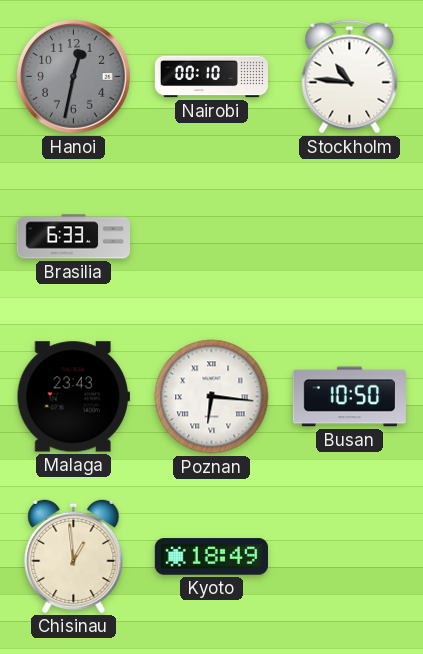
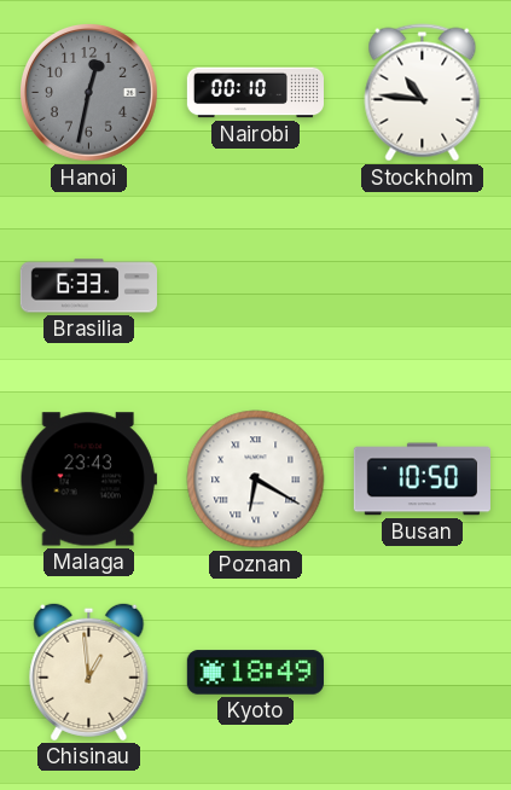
Poznan: 6:16 -> 6:20 (256, 480)
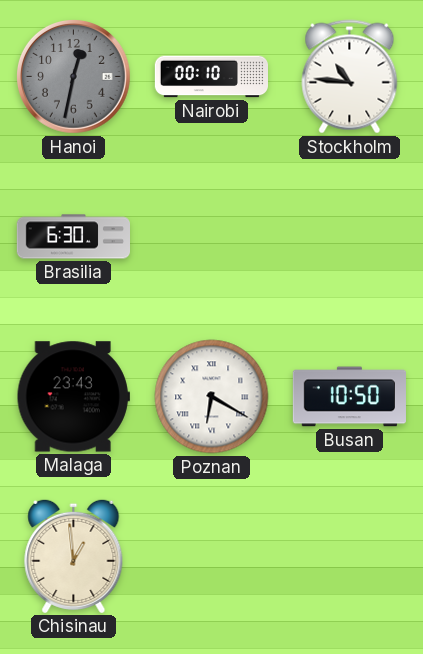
Brasilia: 6:33 -> 6:30 (73, 237)
Kyoto: 18:49 -> none (255, 673)
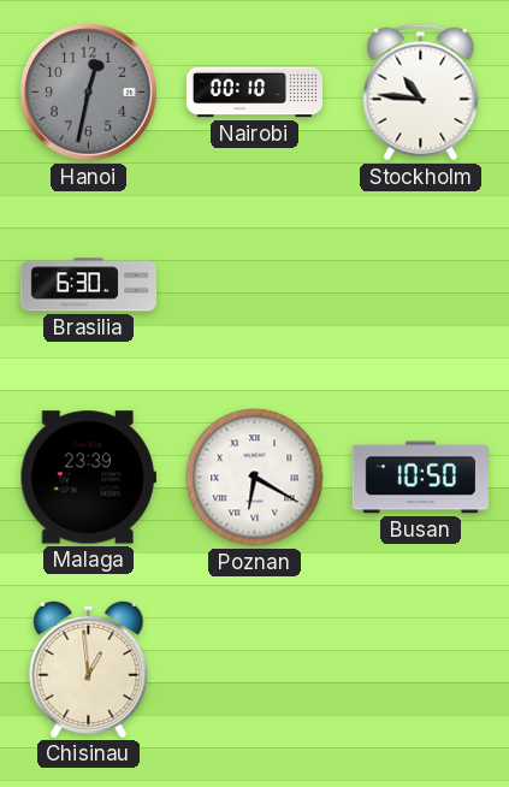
Malaga: 23:43 -> 23:39 (88, 478)
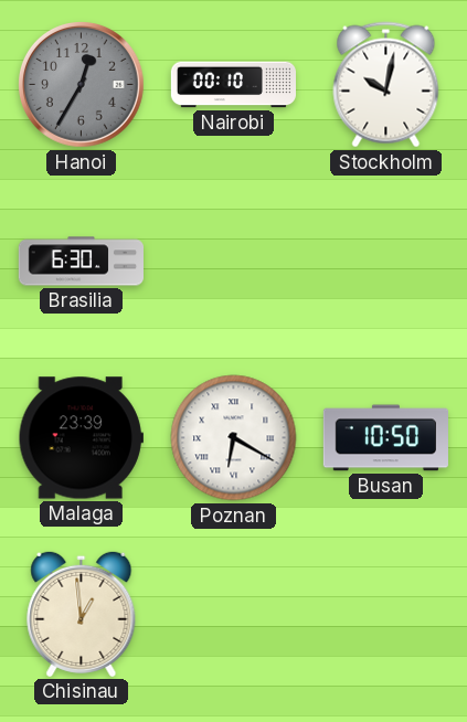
Hanoi: 12:32 -> 12:35 (82, 85)
Stockholm: 10:46 -> 10:02 (386, 85)
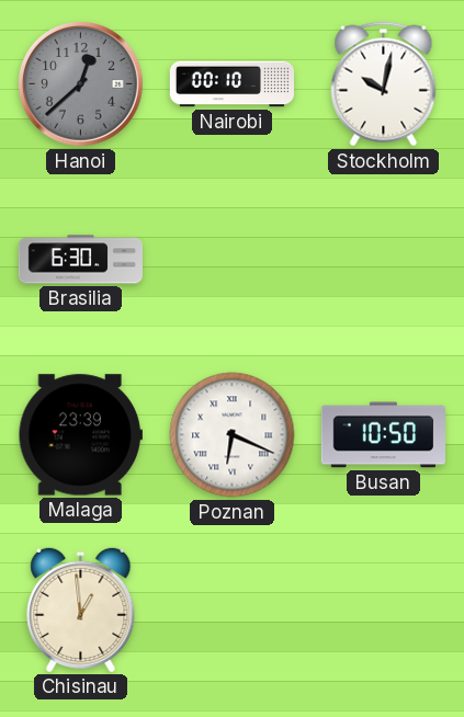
Hanoi: 12:35 -> 12:38 (81, 84)
Poznan: 6:20 -> 6:19 (233, 435)
